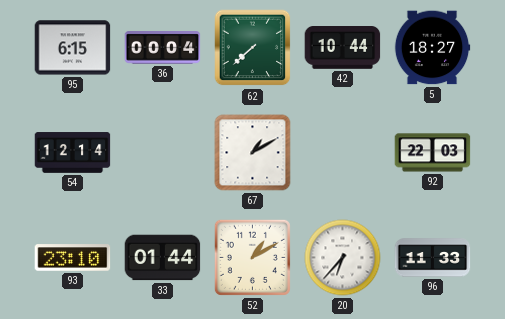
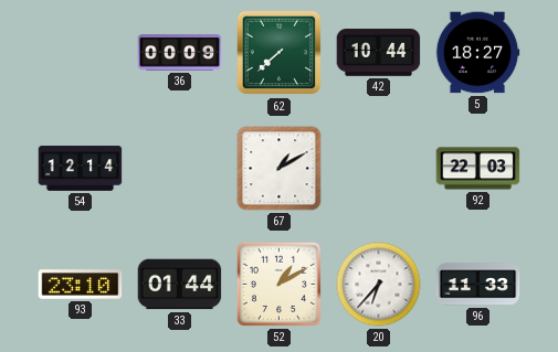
95: 6:15 -> none (73, 48)
36: 00:04 -> 00:09 (180, 53)
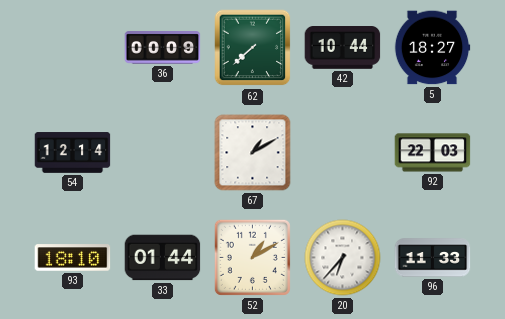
93: 23:10 -> 18:10 (73, 258)
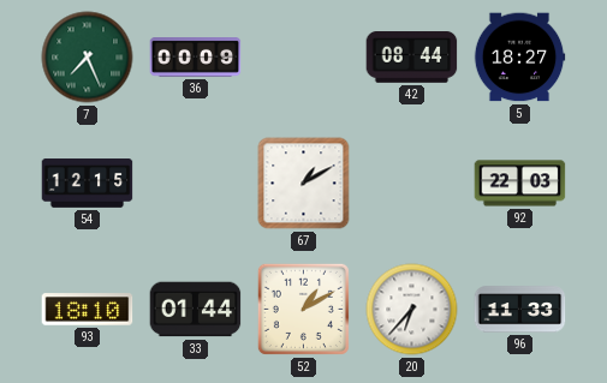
7: none -> 7:26 (88, 58)
62: 7:38 -> none (253, 48)
42: 10:44 -> 08:44 (412, 58)
54: 12:14 -> 12:15 (88, 184)
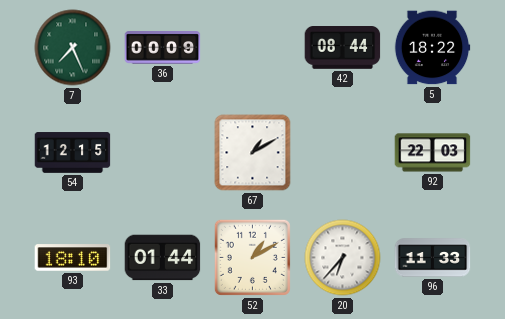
5: 18:27 -> 18:22 (432, 48)
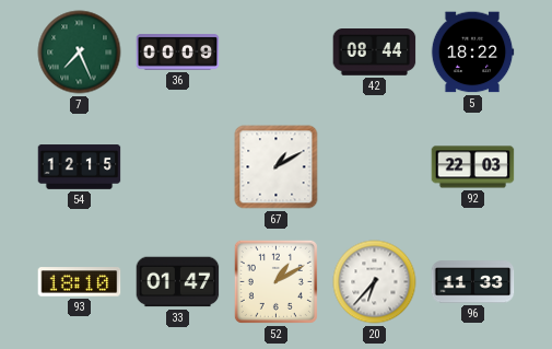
33: 01:44 -> 01:47 (178, 282)
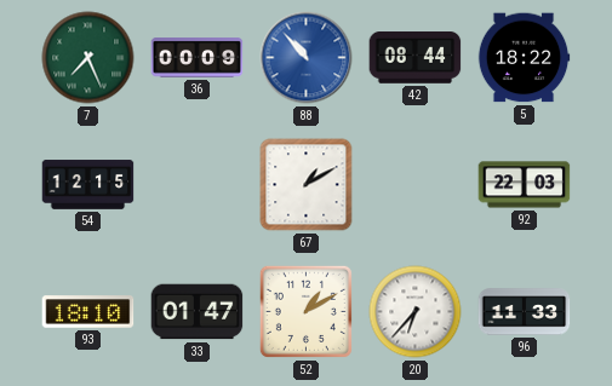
88: none -> 10:53 (307, 58)
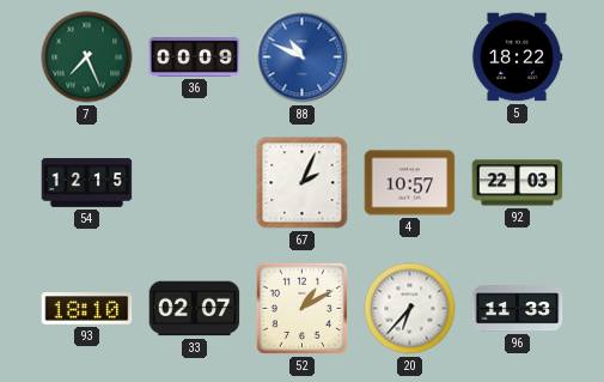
88: 10:53 -> 10:49 (303, 57)
42: 08:44 -> none (416, 58)
67: 1:10 -> 2:04 (303, 183)
4: none -> 10:57 (410, 183)
33: 01:47 -> 02:07 (195, 309)
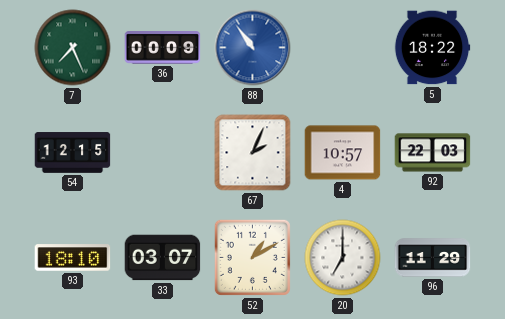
88: 10:49 -> 10:54 (253, 48)
33: 02:07 -> 03:07 (163, 258)
20: 6:37 -> 7:00 (343, 258)
96: 11:33 -> 11:29 (433, 258)
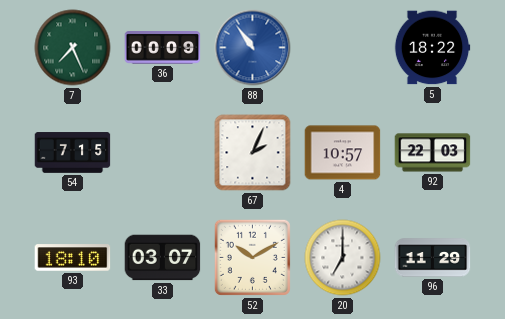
54: 12:15 -> 7:15 (73, 153)
52: 1:10 -> 10:10 (252, 257)
